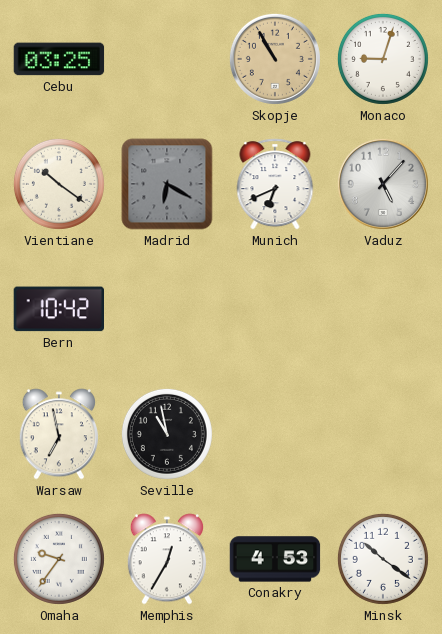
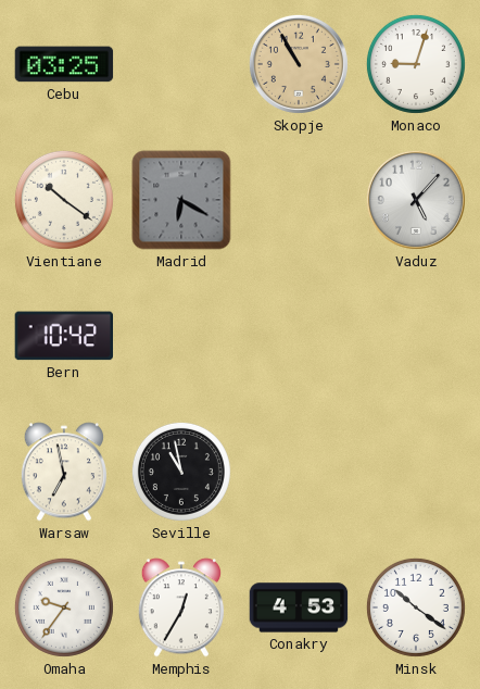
Munich: 6:41 -> none (275, 184)
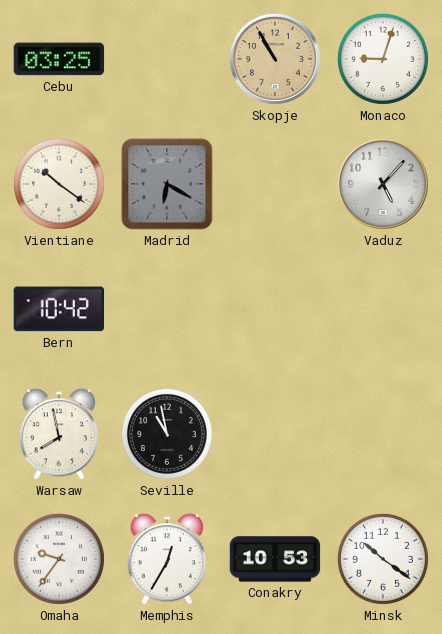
Warsaw: 6:58 -> 7:58 (59, 434)
Conakry: 4:53 -> 10:53 (275, 559)
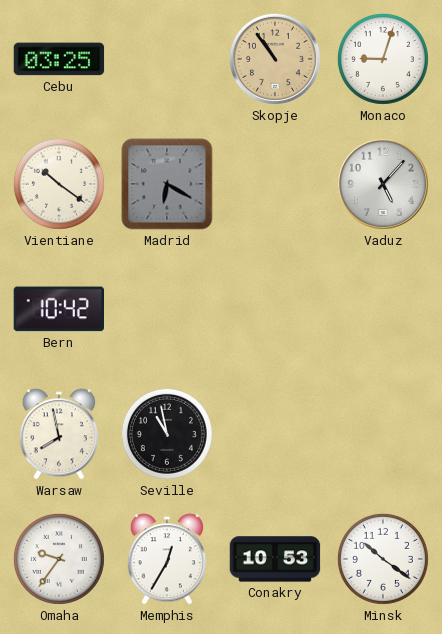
Skopje: 10:55 -> 10:54 (275, 59)
